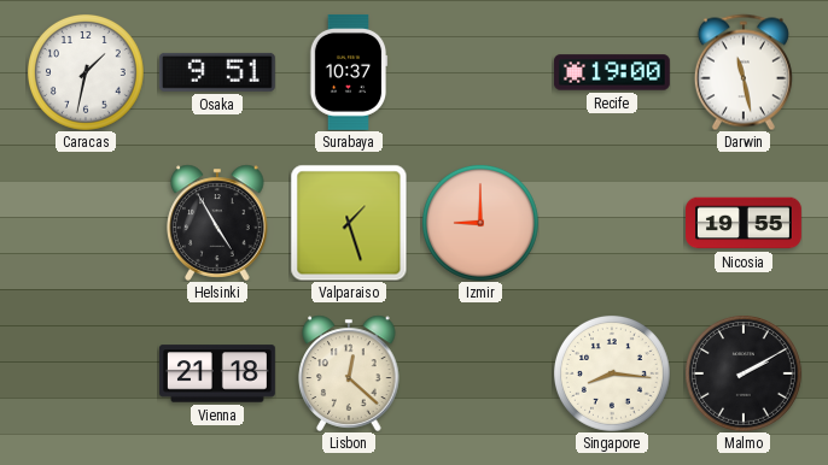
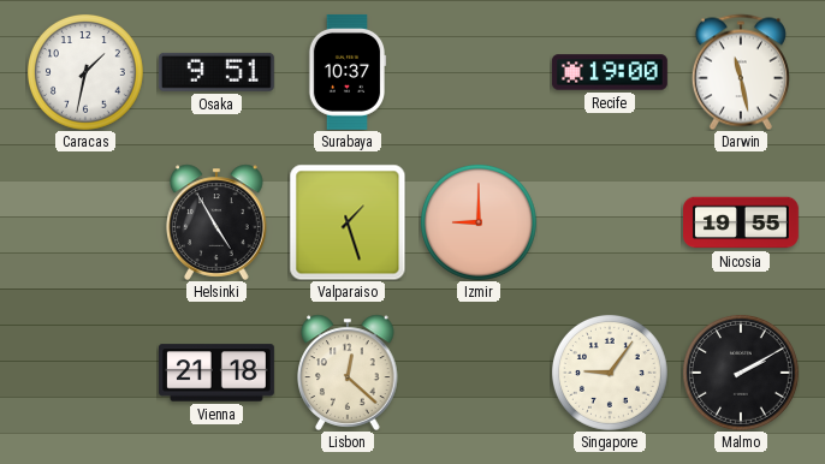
Singapore: 8:16 -> 9:06 (610, 373)
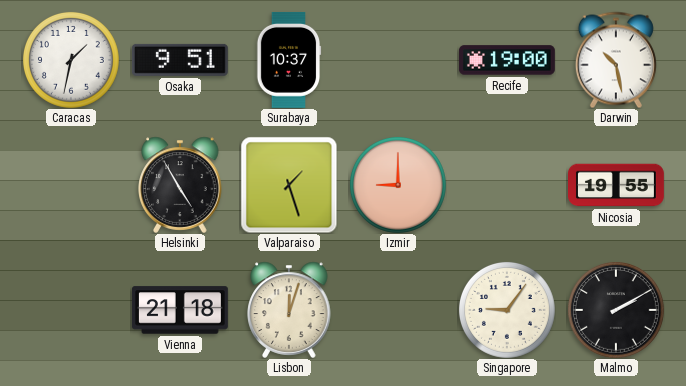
Darwin: 11:28 -> 10:28 (616, 60)
Lisbon: 12:22 -> 12:03 (289, 310)
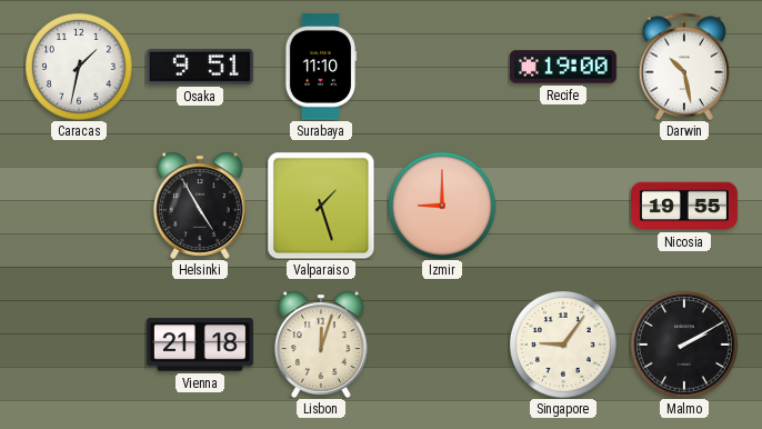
Surabaya: 10:37 -> 11:10 (321, 67)
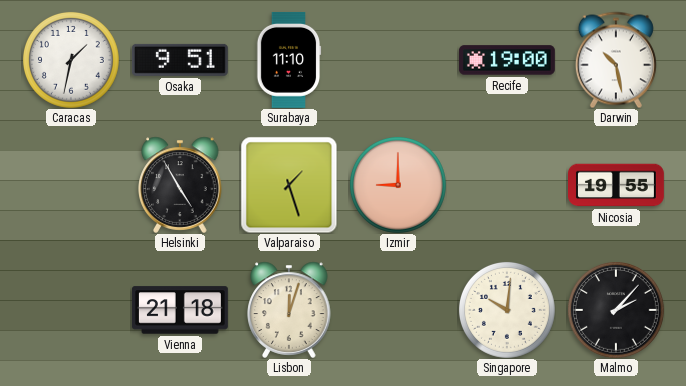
Singapore: 9:06 -> 10:01 (507, 310)
Malmo: 2:10 -> 2:07 (616, 310)
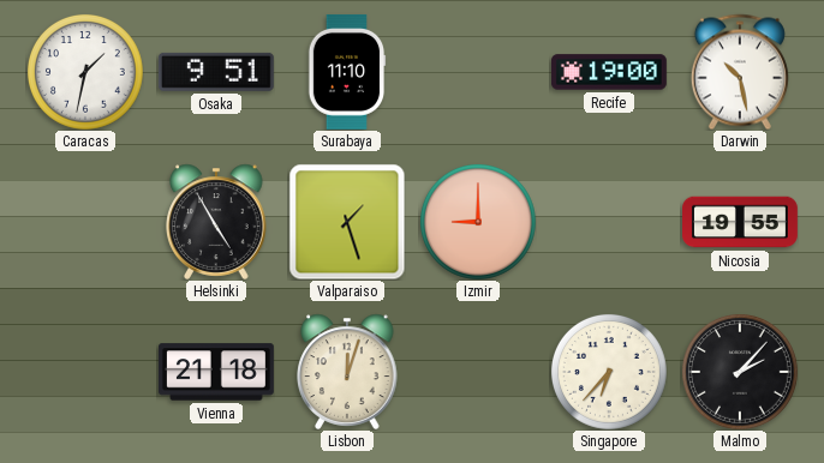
Singapore: 10:01 -> 6:37 (609, 372)
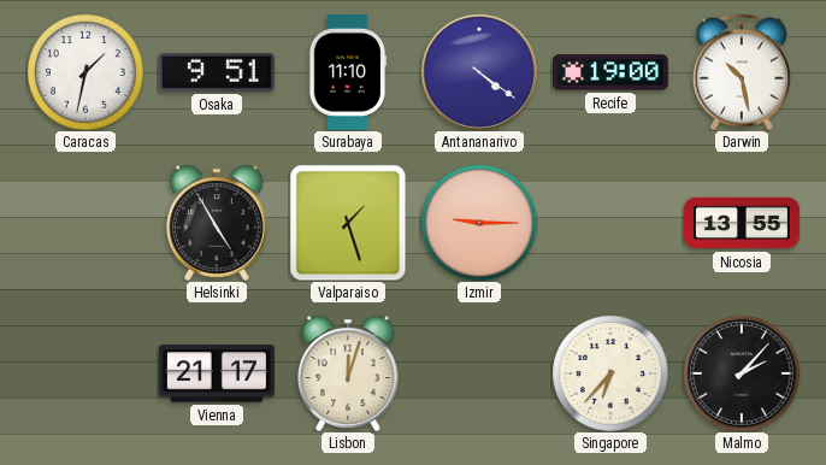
Antananarivo: none -> 4:21 (479, 72)
Izmir: 9:00 -> 9:15 (479, 223)
Nicosia: 19:55 -> 13:55 (743, 223)
Vienna: 21:18 -> 21:17 (217, 373)
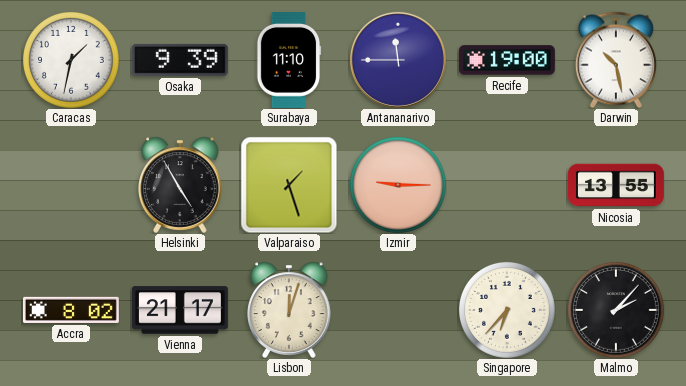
Osaka: 9:51 -> 9:39 (180, 60)
Antananarivo: 4:21 -> 11:45 (398, 60)
Accra: none -> 8:02 (71, 310)
